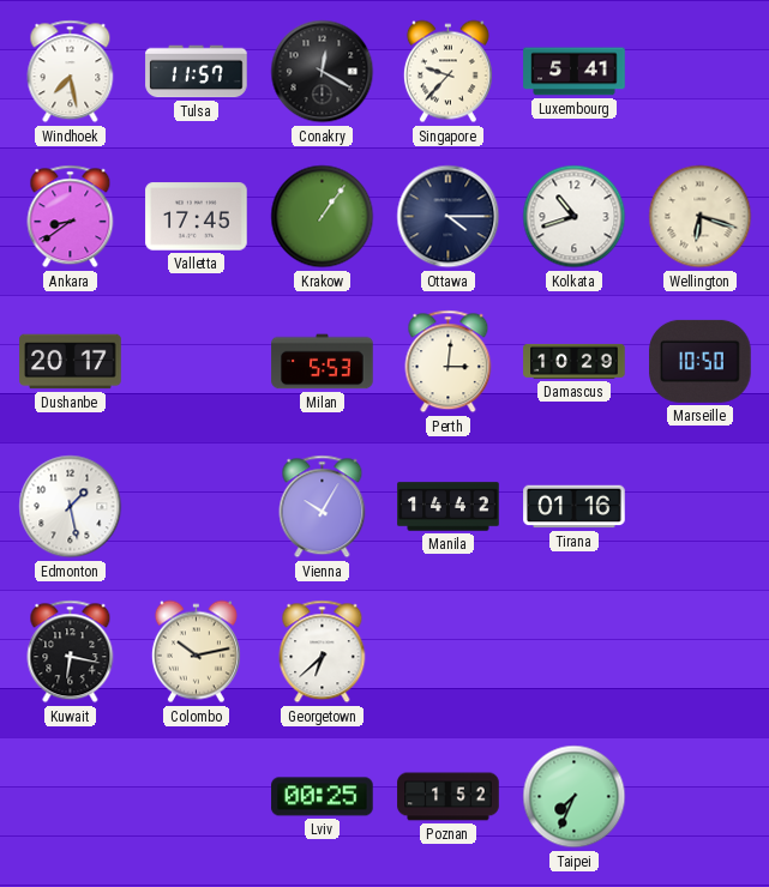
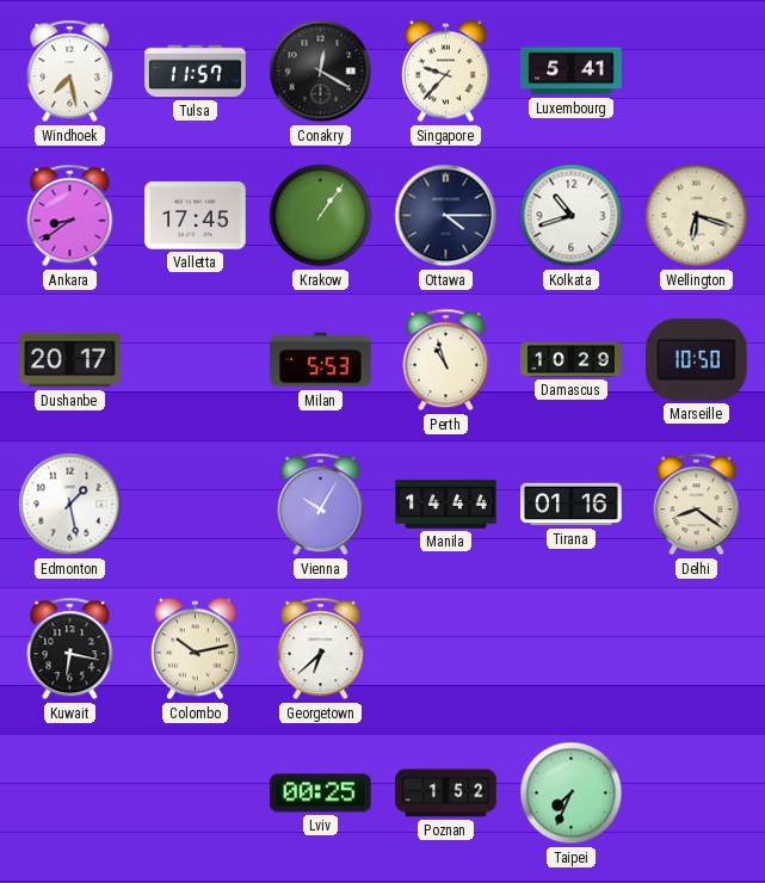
Perth: 3:01 -> 10:57 (446, 360)
Manila: 14:42 -> 14:44 (446, 505)
Delhi: none -> 8:21 (697, 505)
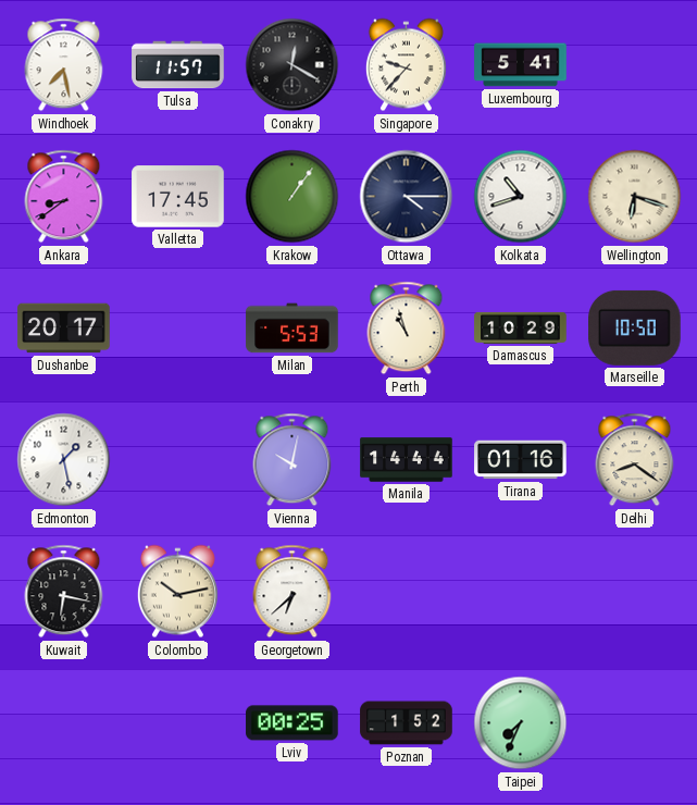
Vienna: 10:05 -> 10:02 (293, 460)
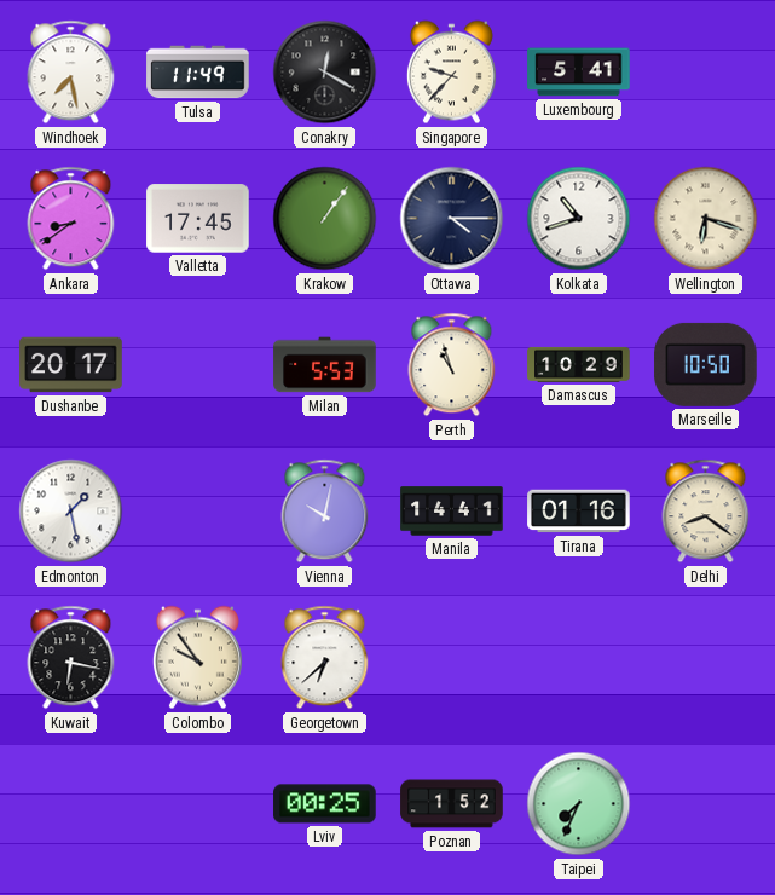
Tulsa: 11:57 -> 11:49 (198, 73)
Manila: 14:44 -> 14:41 (452, 512)
Colombo: 10:13 -> 9:54 (197, 658)
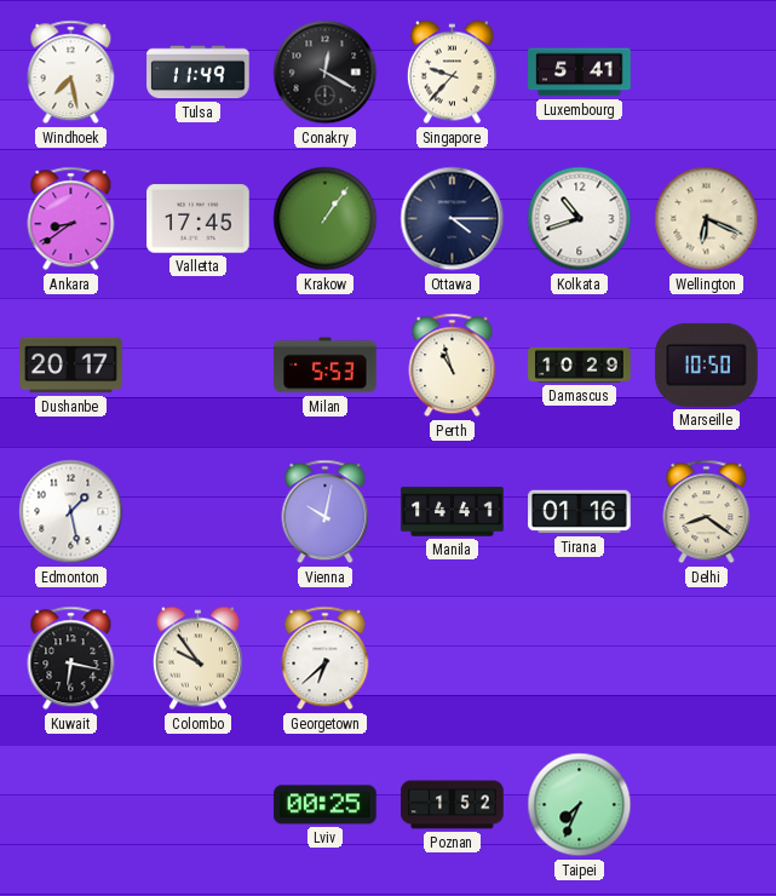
Wellington: 6:18 -> 6:19 (707, 219)
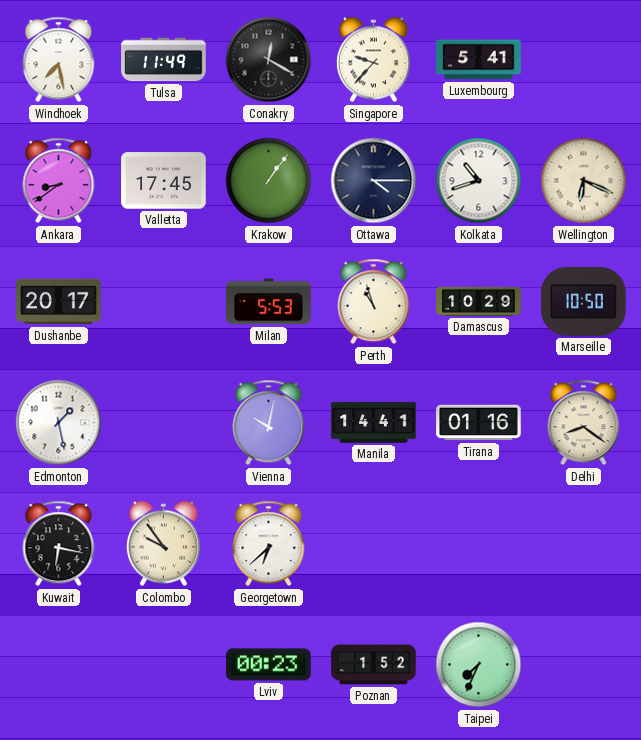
Lviv: 00:25 -> 00:23 (269, 665)
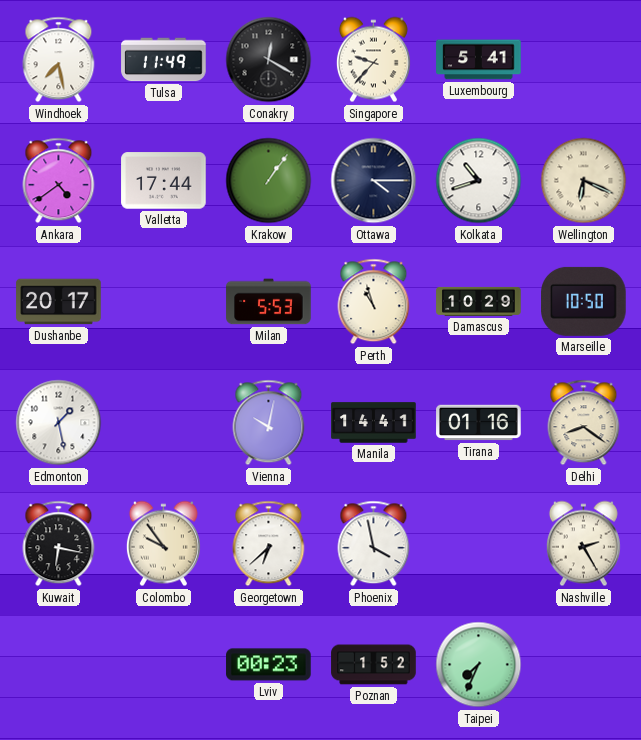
Ankara: 8:39 -> 4:39 (59, 181)
Valletta: 17:45 -> 17:44 (164, 181)
Phoenix: none -> 3:58 (374, 544)
Nashville: none -> 2:25 (583, 544)
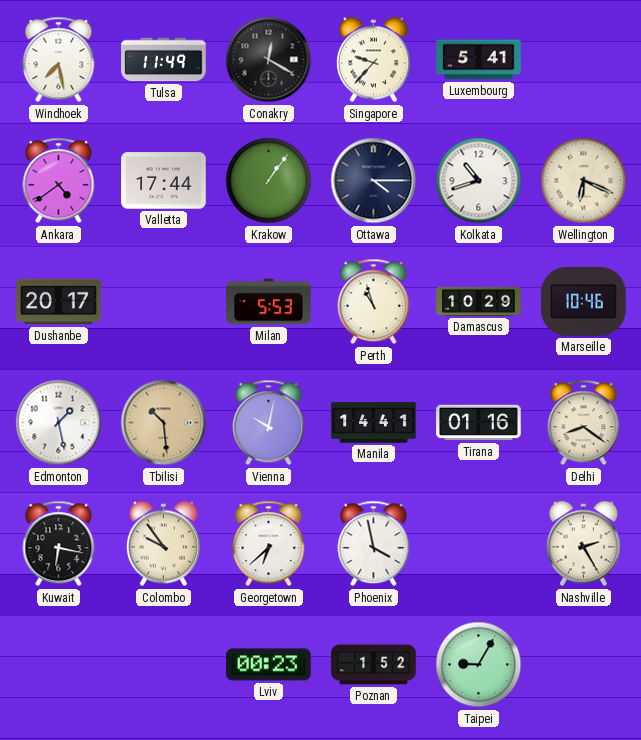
Marseille: 10:50 -> 10:46 (584, 301)
Tbilisi: none -> 10:29 (164, 423)
Taipei: 7:34 -> 9:05 (479, 665)
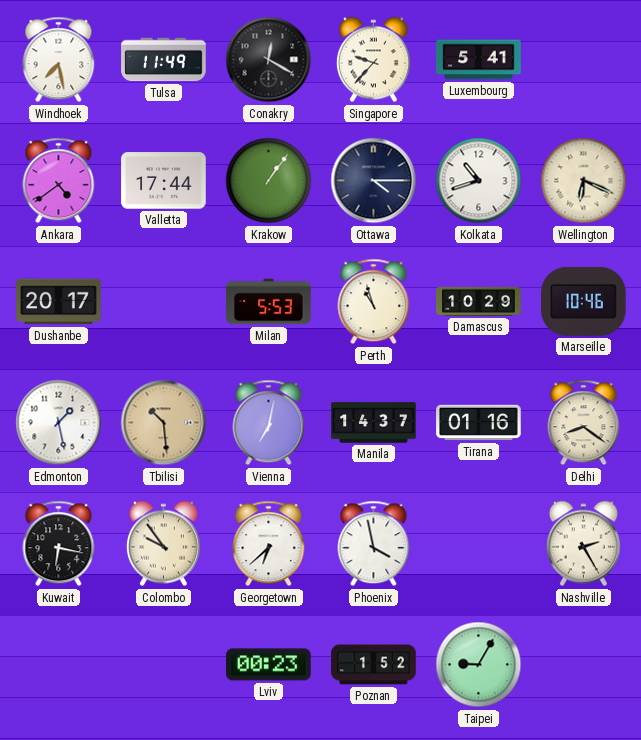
Vienna: 10:02 -> 7:02 (269, 423)
Manila: 14:41 -> 14:37 (374, 423)
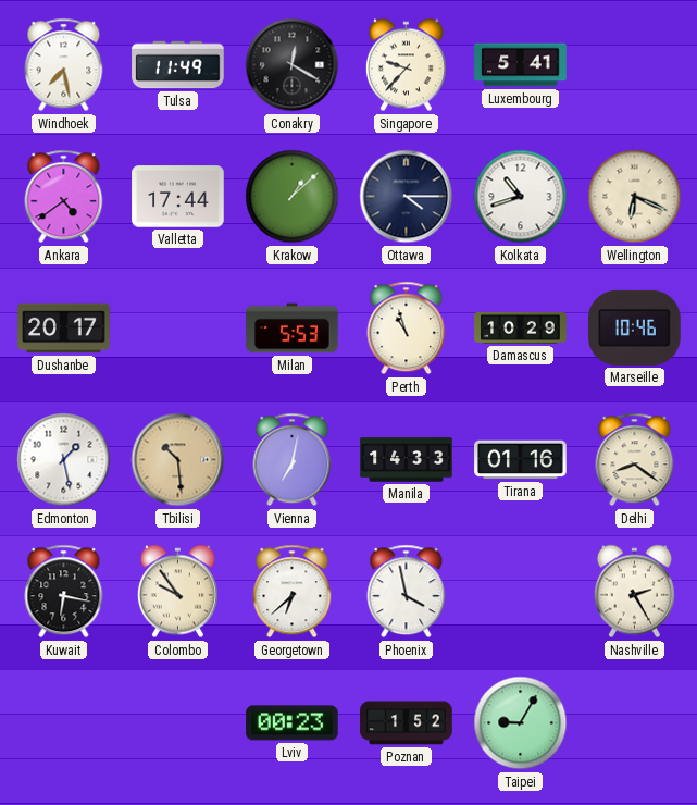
Krakow: 1:06 -> 1:08 (293, 197)
Manila: 14:37 -> 14:33 (407, 460)
